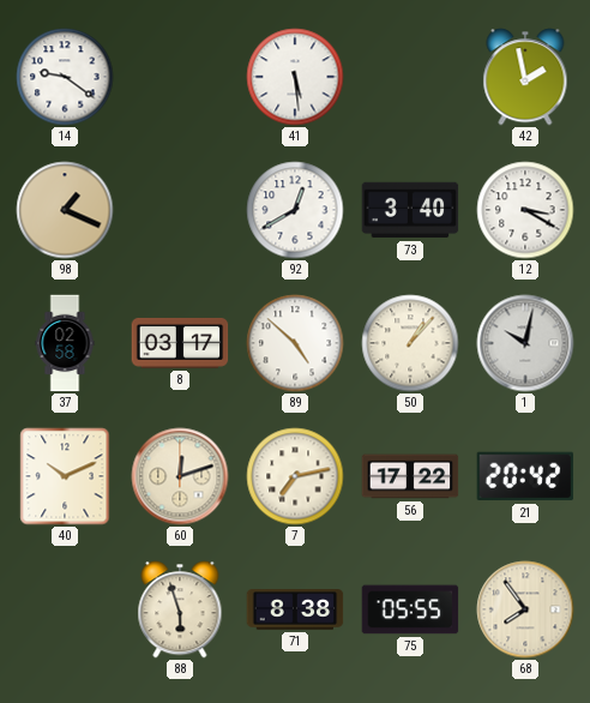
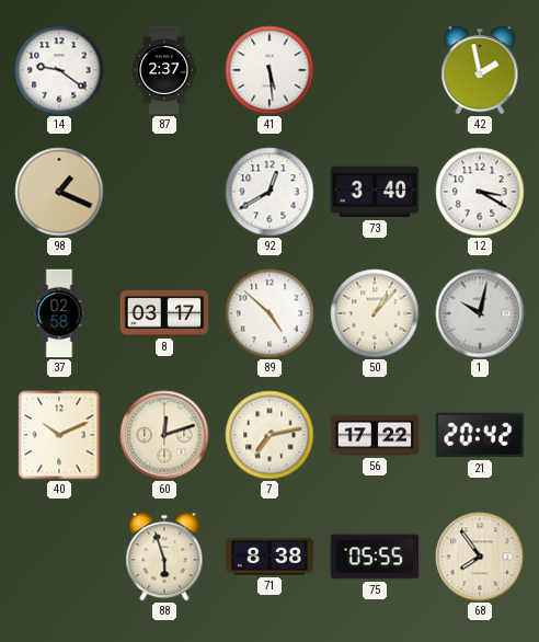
87: none -> 2:37 (164, 70)
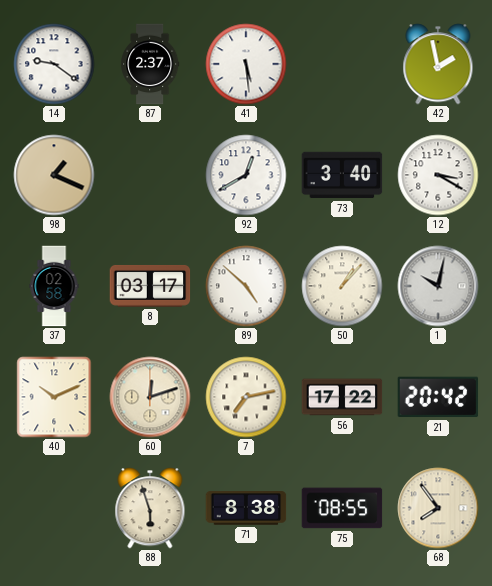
75: 05:55 -> 08:55 (342, 508)
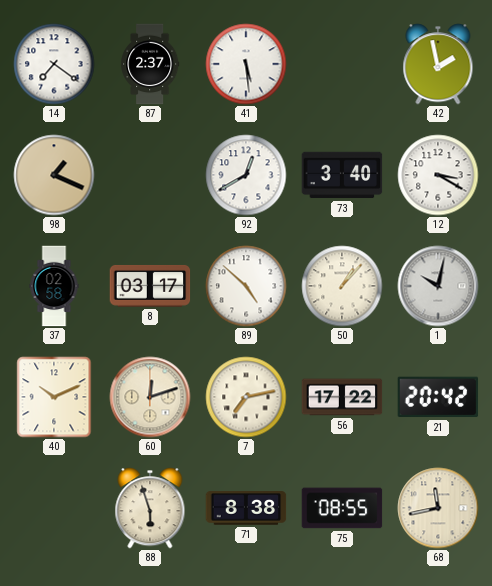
14: 9:21 -> 7:21 (54, 64)
68: 7:54 -> 11:43 (438, 508)
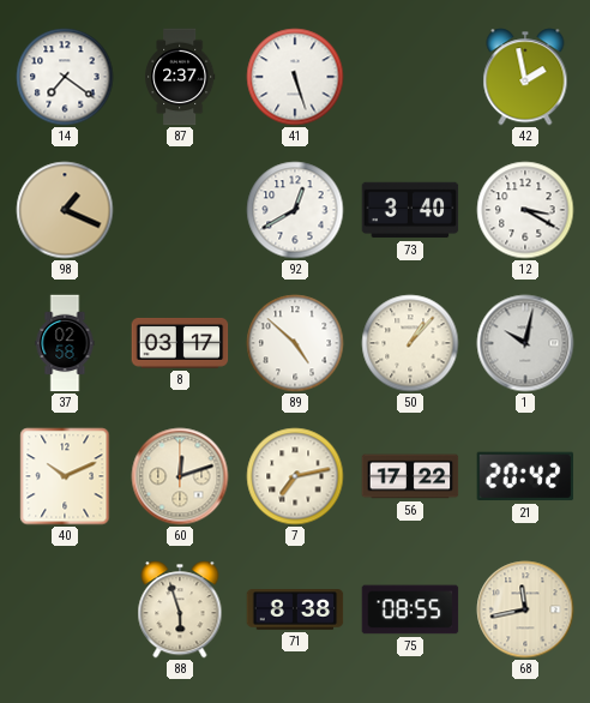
41: 5:29 -> 5:27 (295, 77)
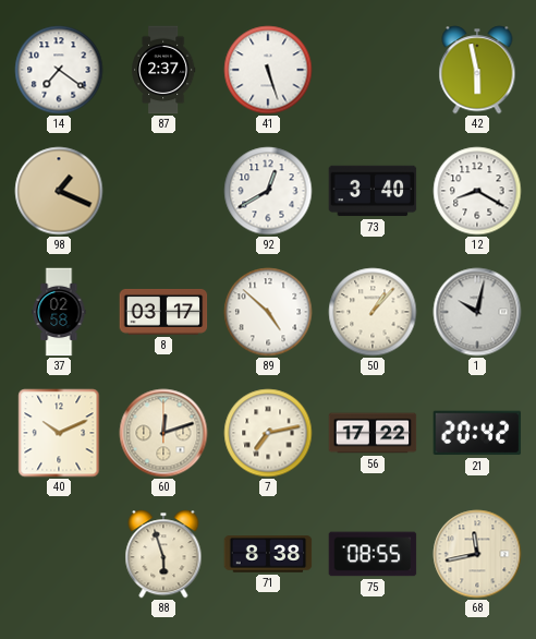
42: 1:58 -> 5:58 (477, 70)
12: 3:20 -> 8:20 (477, 191)
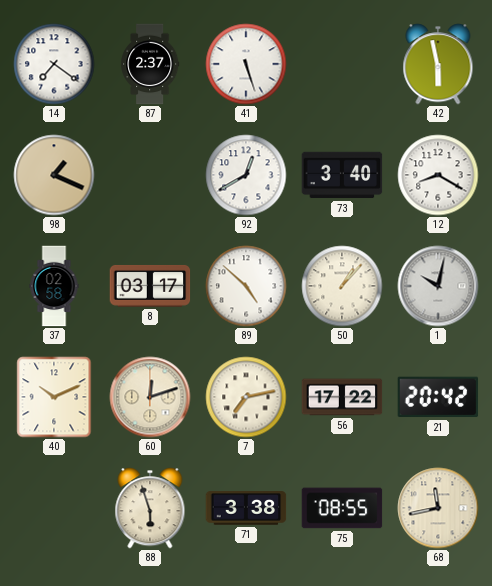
71: 8:38 -> 3:38 (246, 508)
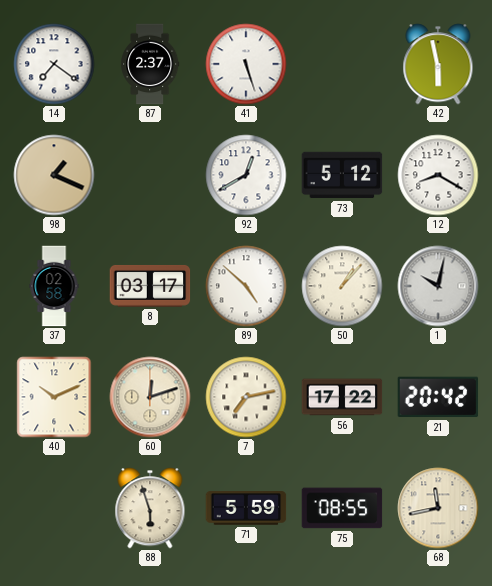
73: 3:40 -> 5:12 (342, 175)
71: 3:38 -> 5:59 (246, 508)
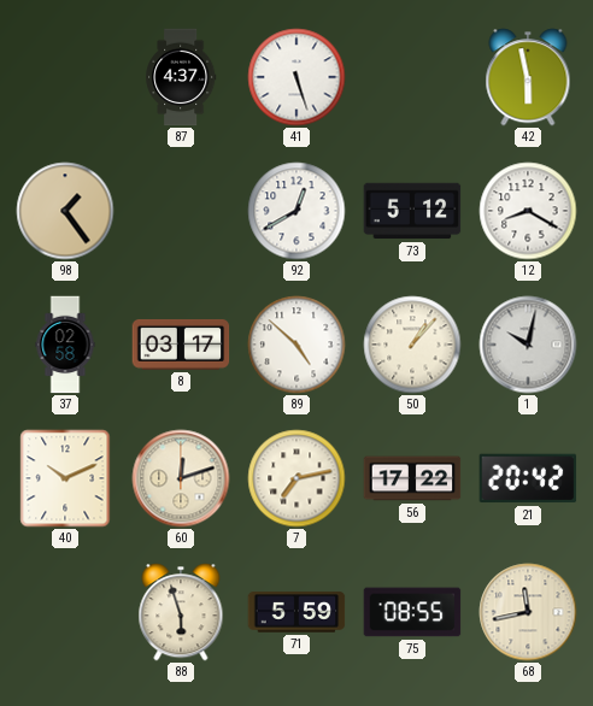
14: 7:21 -> none (54, 64)
87: 2:37 -> 4:37 (181, 77)
98: 1:19 -> 1:24 (65, 211)
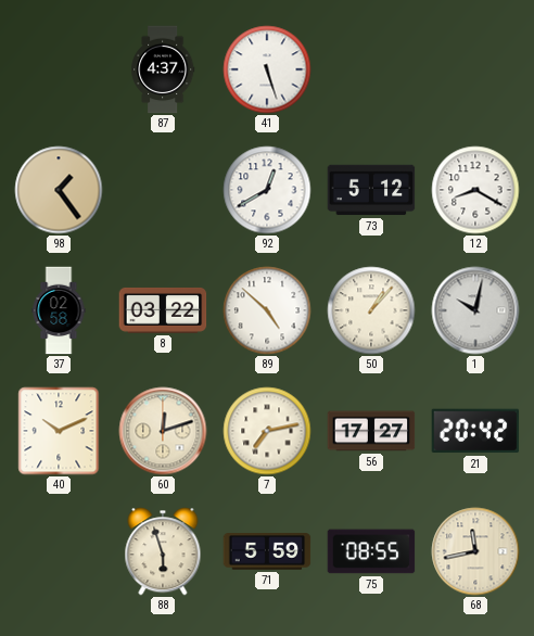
42: 5:58 -> none (528, 77)
8: 03:17 -> 03:22 (163, 310)
56: 17:22 -> 17:27 (371, 431)
